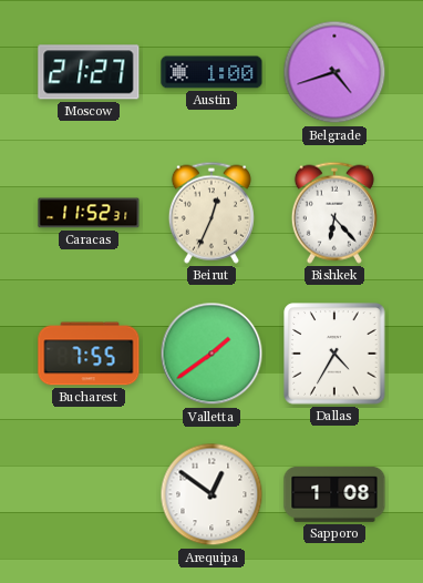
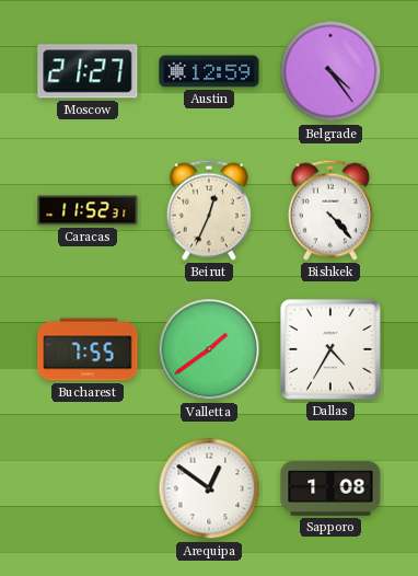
Austin: 1:00 -> 12:59 (209, 71)
Belgrade: 4:42 -> 4:24 (330, 71)
Bishkek: 6:23 -> 4:23 (330, 210)
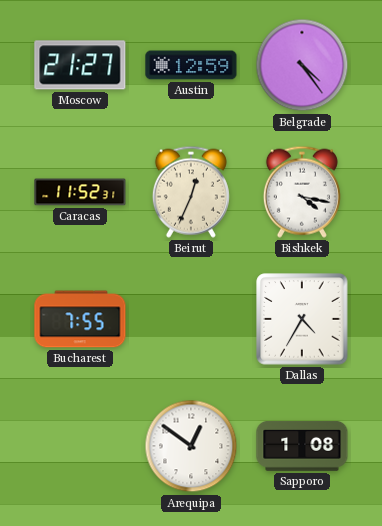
Bishkek: 4:23 -> 4:17 (302, 192)
Valletta: 1:39 -> none (209, 349)
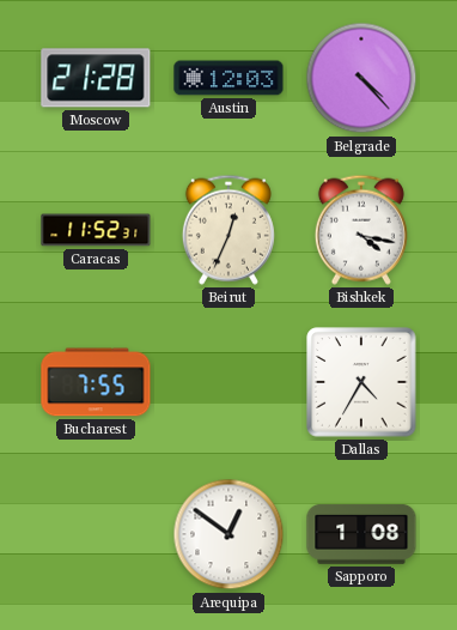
Moscow: 21:27 -> 21:28 (96, 78)
Austin: 12:59 -> 12:03 (228, 78)
Belgrade: 4:24 -> 4:23 (361, 78)
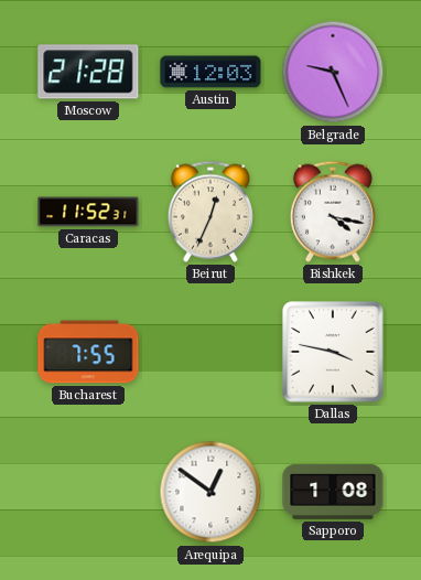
Belgrade: 4:23 -> 9:26 (333, 72)
Dallas: 4:35 -> 3:47 (333, 352)
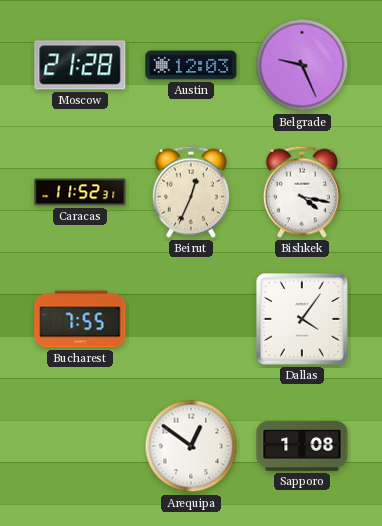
Dallas: 3:47 -> 4:06 (302, 319)
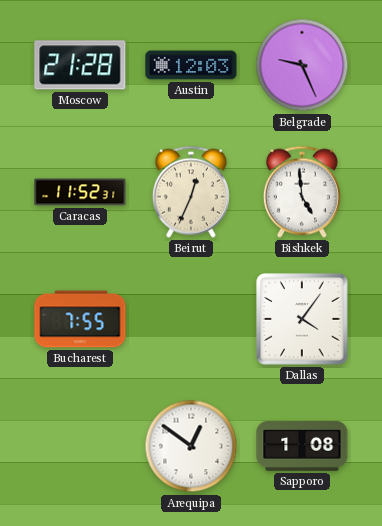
Bishkek: 4:17 -> 4:59 (302, 192)
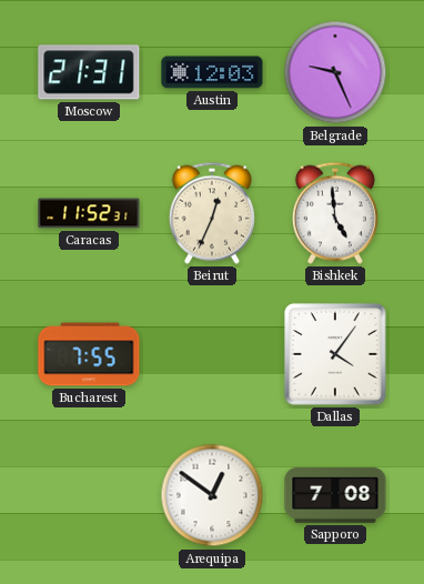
Moscow: 21:28 -> 21:31 (89, 72)
Sapporo: 1:08 -> 7:08 (335, 495)
